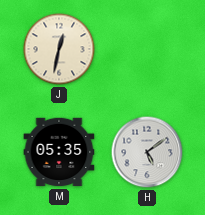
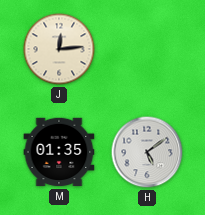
J: 12:32 -> 12:14 (59, 49)
M: 05:35 -> 01:35 (59, 152)
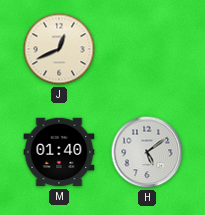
J: 12:14 -> 12:41 (59, 49)
M: 01:35 -> 01:40 (59, 152)
